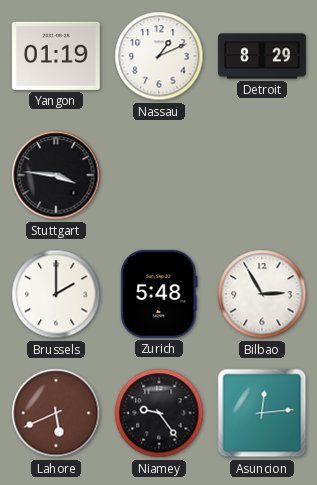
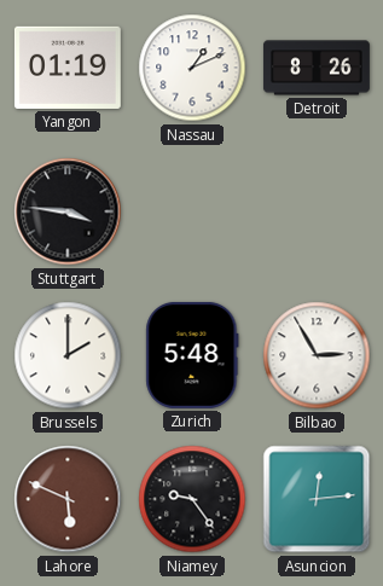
Detroit: 8:29 -> 8:26 (317, 68)
Lahore: 5:41 -> 5:49 (68, 499)
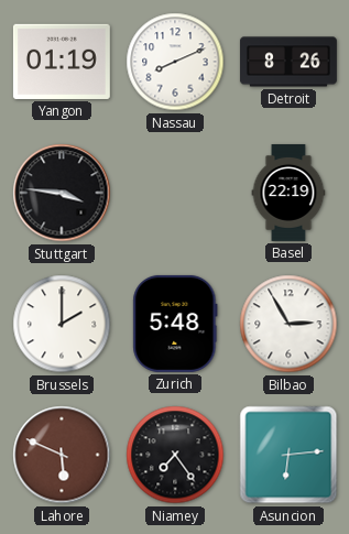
Nassau: 1:11 -> 8:11 (175, 62)
Basel: none -> 22:19 (288, 193)
Niamey: 9:24 -> 7:24 (175, 455)
Asuncion: 12:14 -> 6:14 (288, 455)
